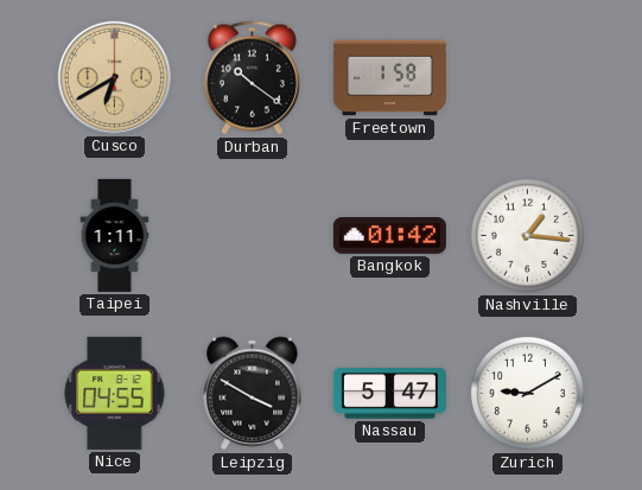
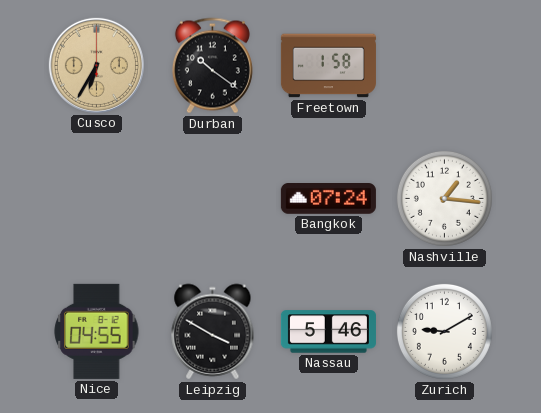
Cusco: 6:40 -> 6:35 (96, 65)
Taipei: 1:11 -> none (115, 235)
Bangkok: 01:42 -> 07:24 (328, 199)
Nassau: 5:47 -> 5:46 (328, 332)
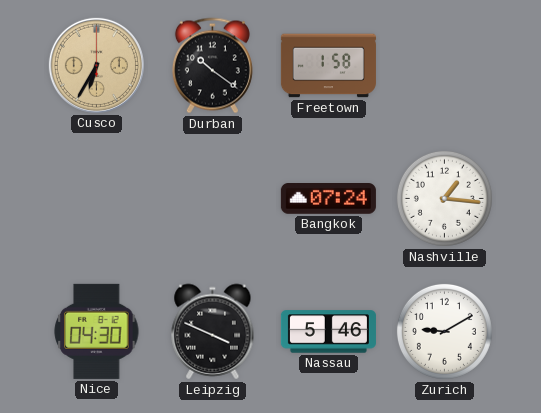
Nice: 04:55 -> 04:30 (97, 331)
Leipzig: 3:50 -> 3:49 (213, 332)
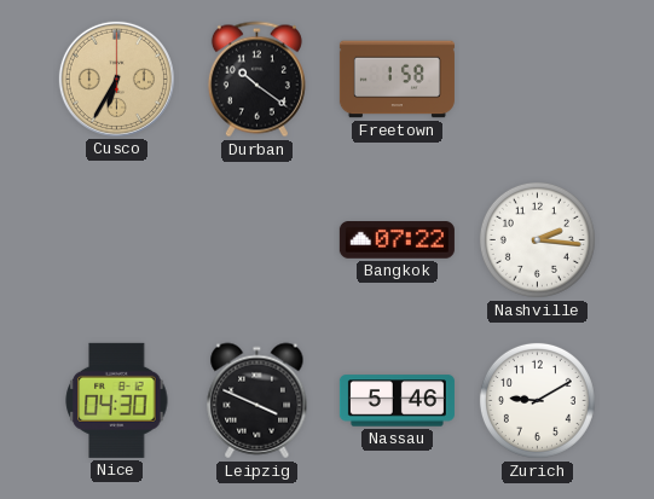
Bangkok: 07:24 -> 07:22 (397, 240)
Nashville: 1:16 -> 2:16 (537, 239)
